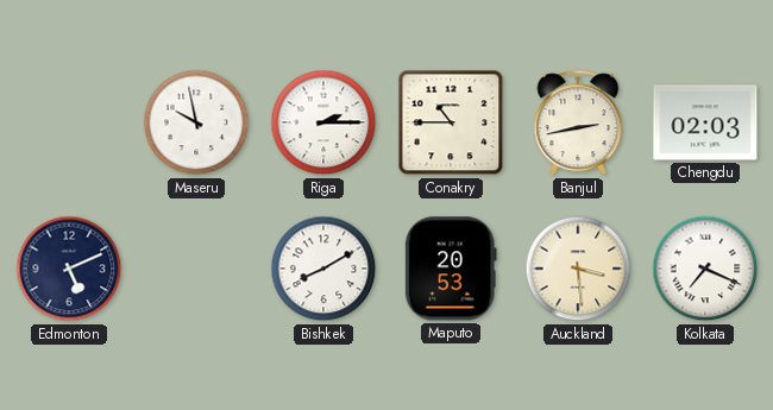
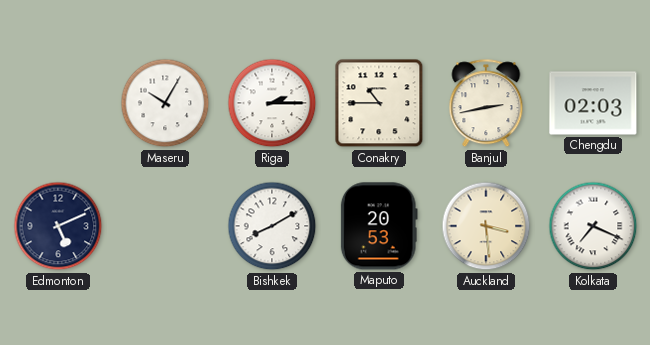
Maseru: 9:58 -> 10:05 (165, 103)
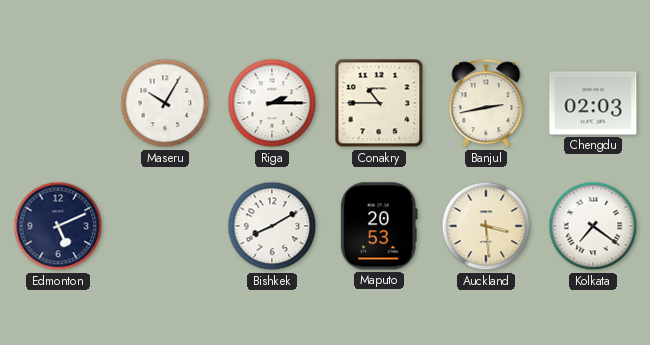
Kolkata: 7:19 -> 7:21 (593, 226)
